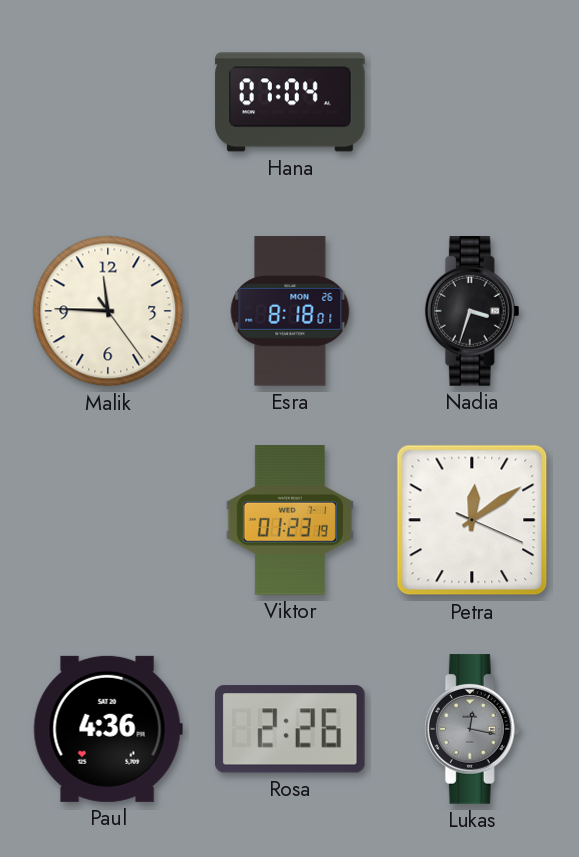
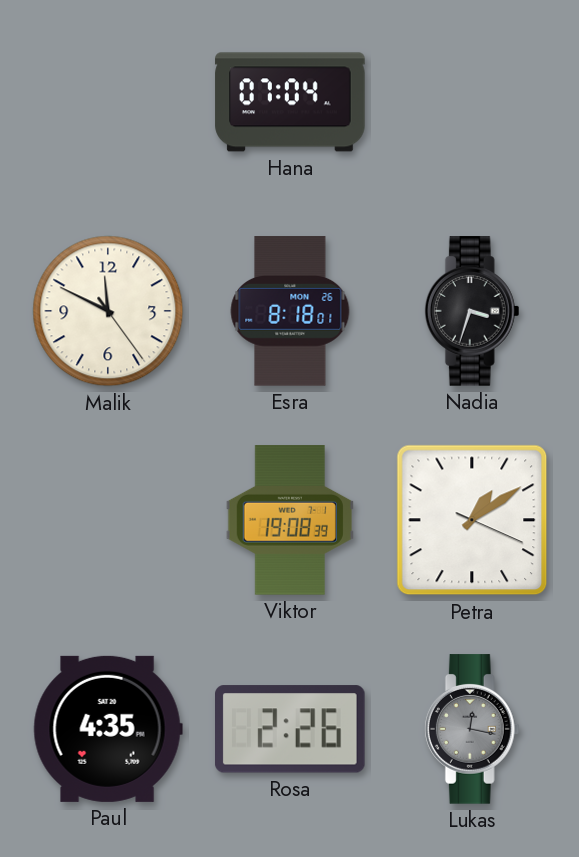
Malik: 11:45 -> 11:49 (108, 311)
Viktor: 01:23 -> 19:08 (290, 520)
Petra: 12:09 -> 1:09 (472, 520)
Paul: 4:36 -> 4:35 (108, 729)
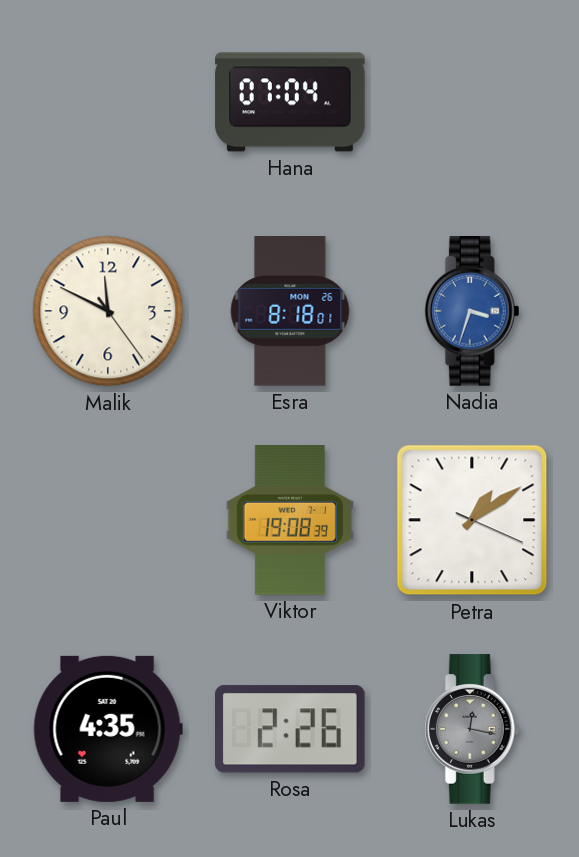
Nadia dial: black -> blue (472, 311)
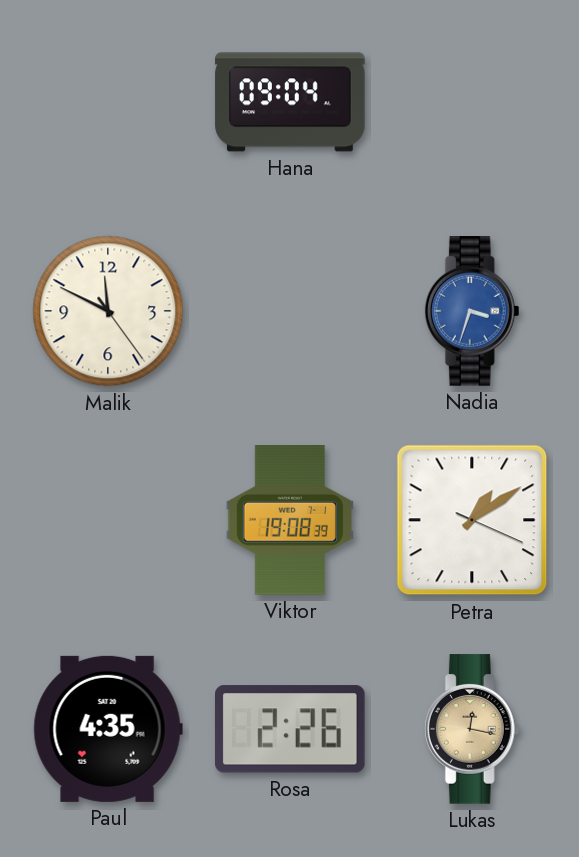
Hana: 07:04 -> 09:04 (290, 102)
Esra: 8:18 -> none (290, 311)
Lukas dial: grey -> champagne (472, 729)
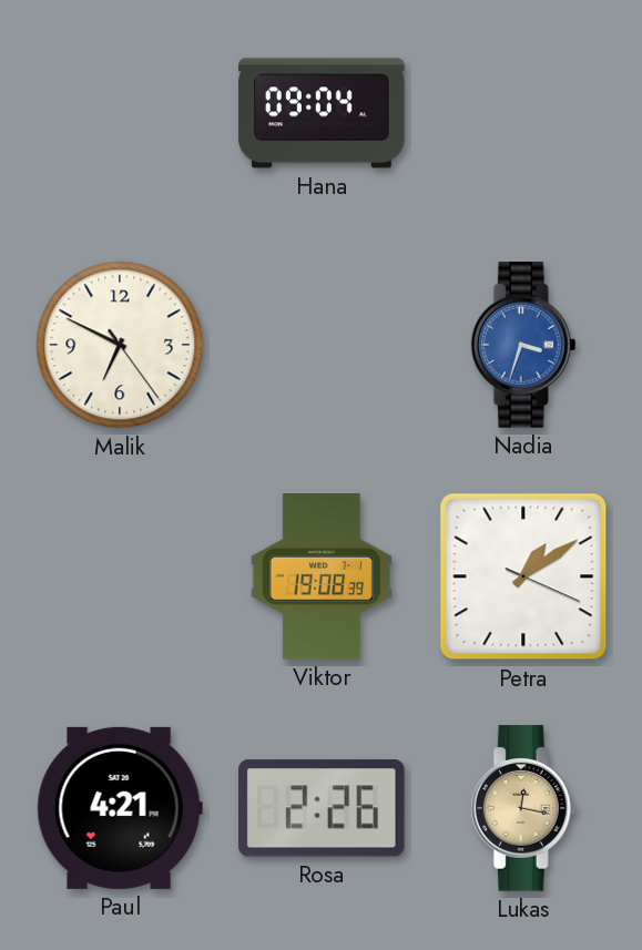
Malik: 11:49 -> 6:49 (120, 345)
Paul: 4:35 -> 4:21 (120, 808)
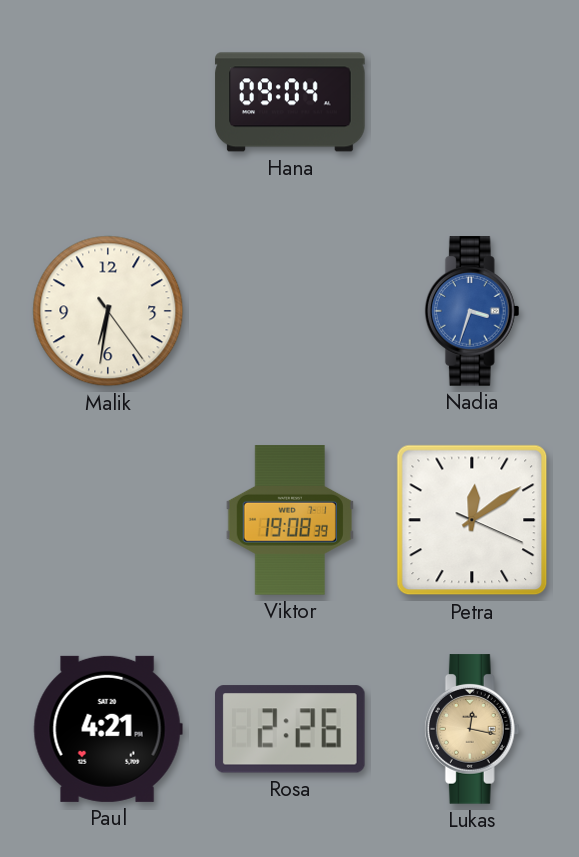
Malik: 6:49 -> 6:31 (108, 311)
Petra: 1:09 -> 12:09 (472, 520)
